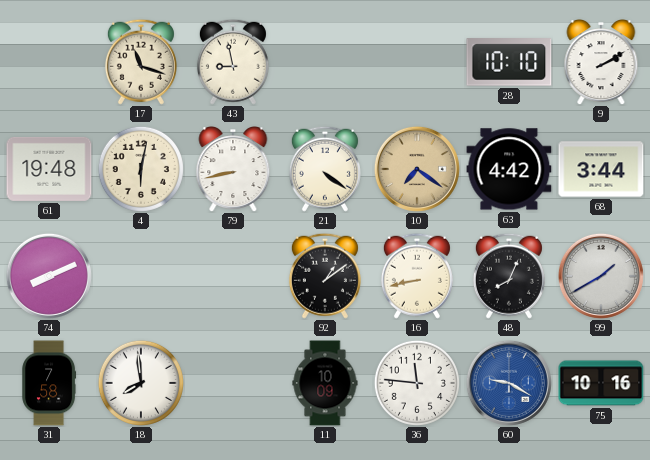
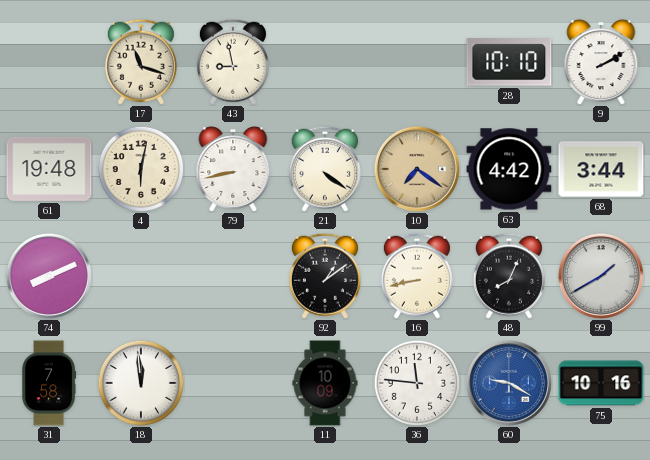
18: 7:59 -> 11:59 (141, 383)
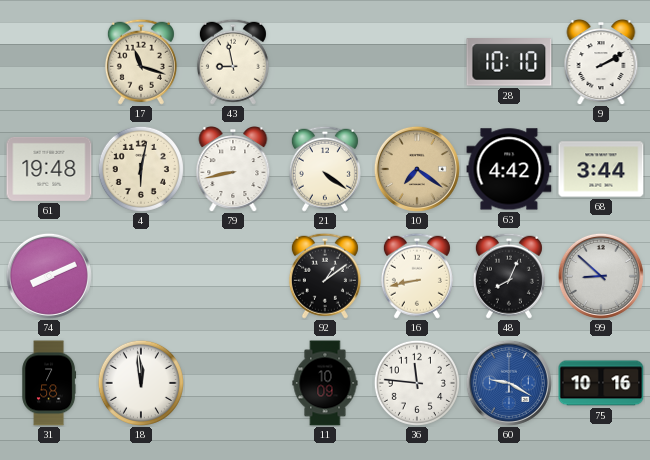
99: 1:40 -> 8:52 (601, 276)
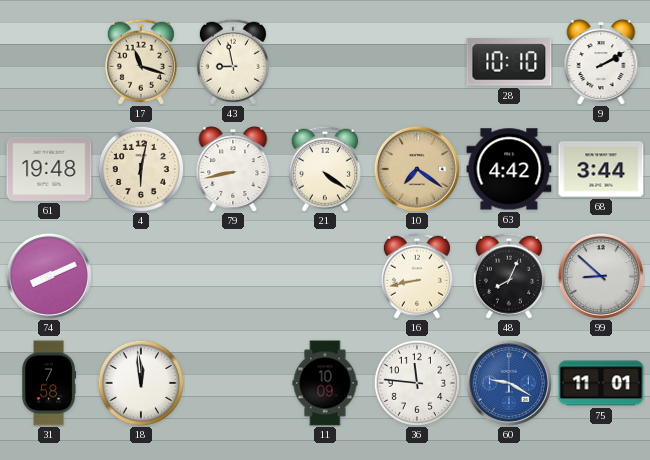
92: 1:09 -> none (325, 276)
75: 10:16 -> 11:01 (601, 383)
